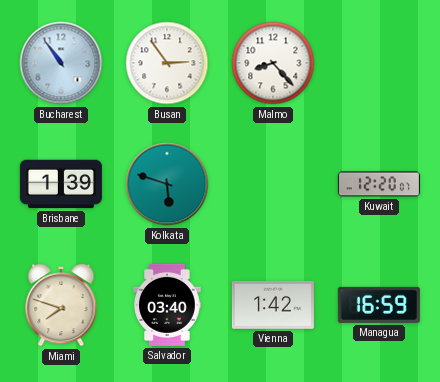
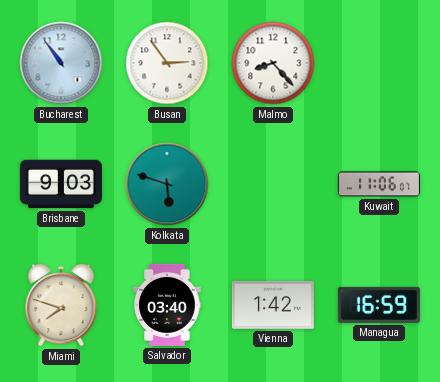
Brisbane: 1:39 -> 9:03 (61, 184)
Kuwait: 12:20 -> 11:06 (379, 184)
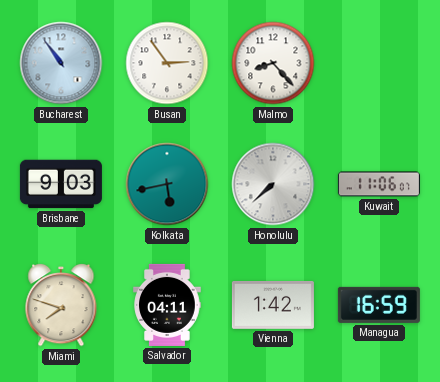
Kolkata: 5:48 -> 5:43 (167, 184)
Honolulu: none -> 7:38 (273, 184)
Salvador: 03:40 -> 04:11 (167, 305)
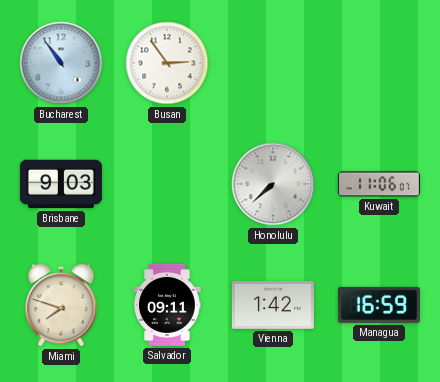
Malmo: 8:23 -> none (273, 63)
Kolkata: 5:43 -> none (167, 184)
Salvador: 04:11 -> 09:11 (167, 305)
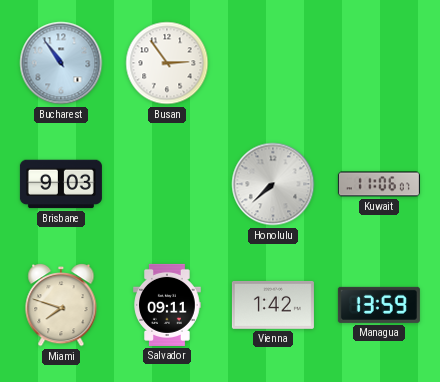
Managua: 16:59 -> 13:59 (379, 305)
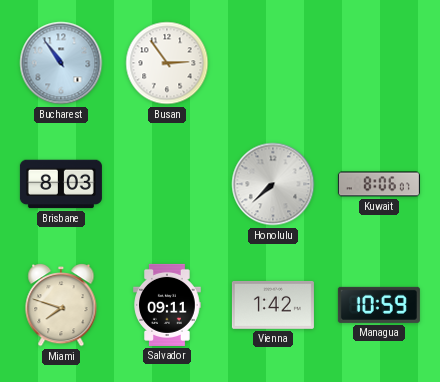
Brisbane: 9:03 -> 8:03 (61, 184)
Kuwait: 11:06 -> 8:06 (379, 184)
Managua: 13:59 -> 10:59 (379, 305)
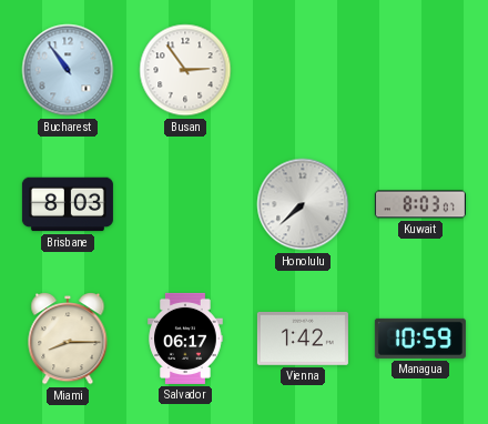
Kuwait: 8:06 -> 8:03 (420, 204)
Miami: 7:48 -> 8:15 (68, 340)
Salvador: 09:11 -> 06:17 (185, 339)
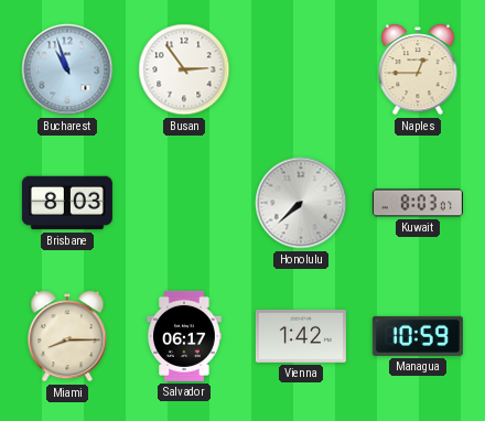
Bucharest: 10:54 -> 10:57 (67, 69)
Naples: none -> 12:45 (418, 71)
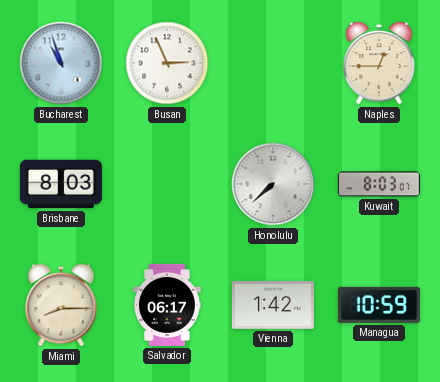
Busan: 2:54 -> 2:56 (167, 63)
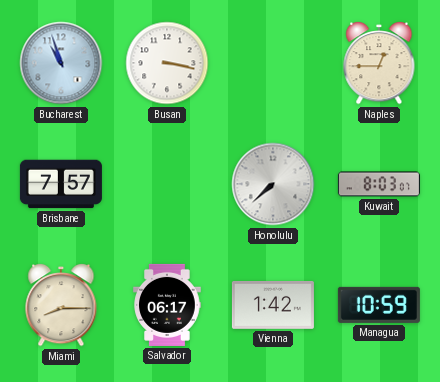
Busan: 2:56 -> 3:17 (167, 63)
Brisbane: 8:03 -> 7:57 (61, 184)
